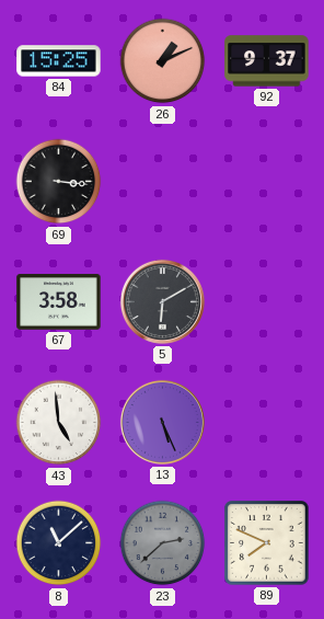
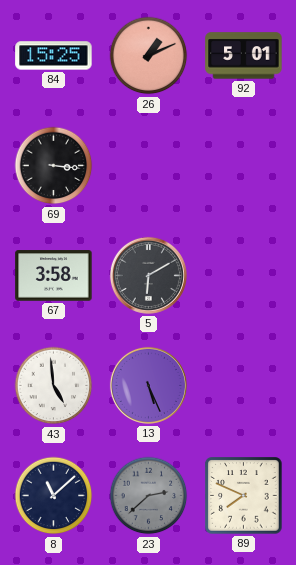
92: 9:37 -> 5:01 (244, 56)
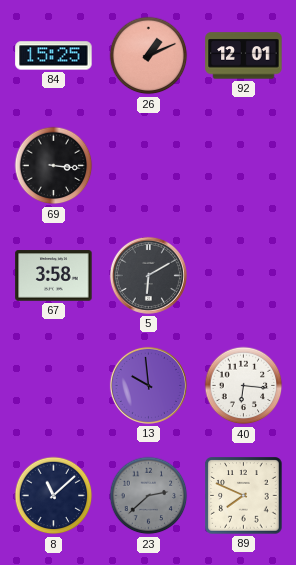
92: 5:01 -> 12:01 (244, 56)
43: 4:59 -> none (54, 386)
13: 5:26 -> 9:59 (148, 385)
40: none -> 6:16 (244, 386)
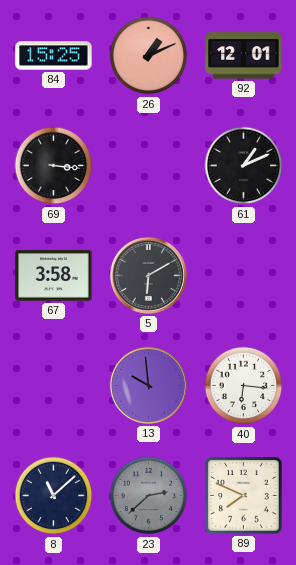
61: none -> 1:11 (244, 166)
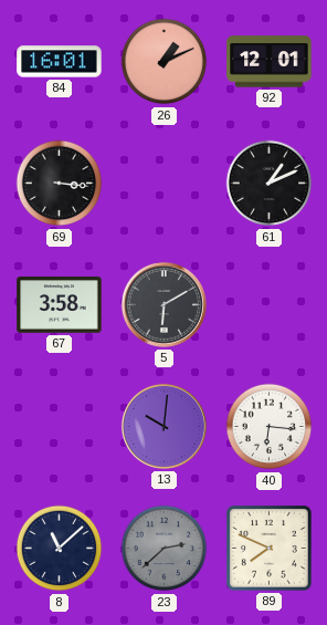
84: 15:25 -> 16:01 (60, 62)
13: 9:59 -> 10:01 (163, 426)
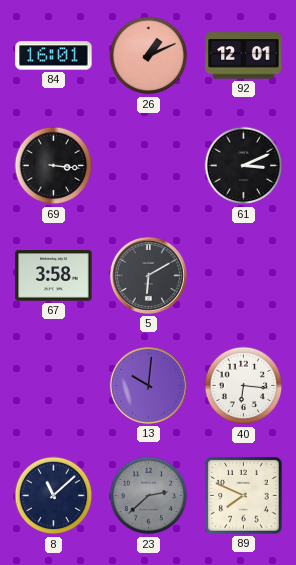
61: 1:11 -> 3:11 (244, 166)
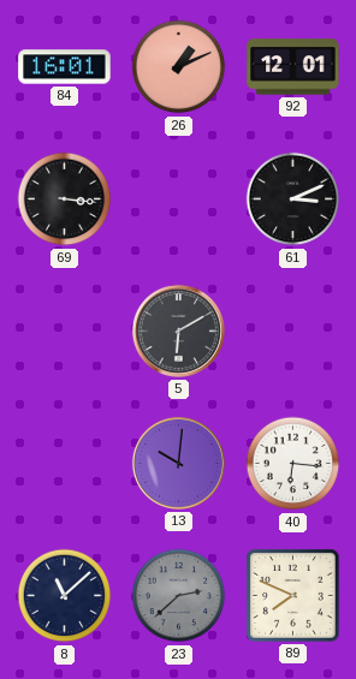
67: 3:58 -> none (54, 276)
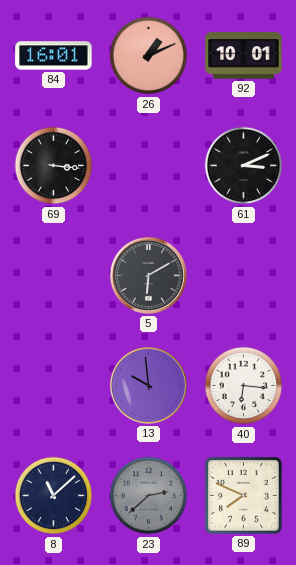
92: 12:01 -> 10:01 (244, 56)
13: 10:01 -> 9:59 (148, 385)
